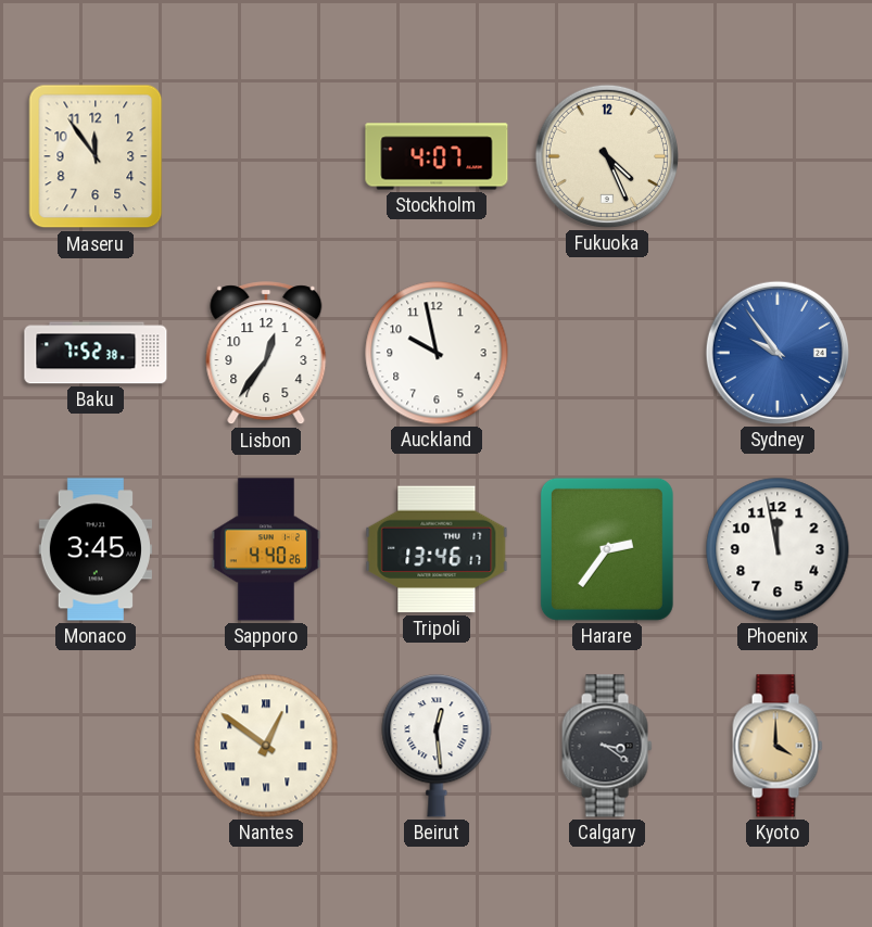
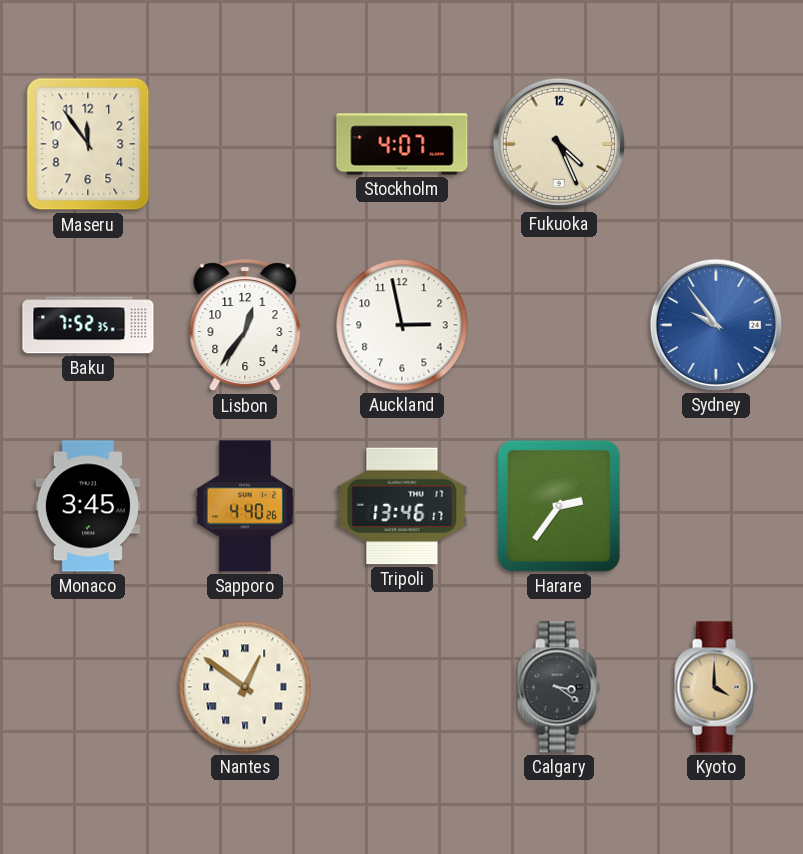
Baku: 7:52:38 -> 7:52:35 (88, 325)
Auckland: 9:58 -> 2:58 (402, 325)
Phoenix: 11:58 -> none (778, 549)
Beirut: 12:29 -> none (437, 746)
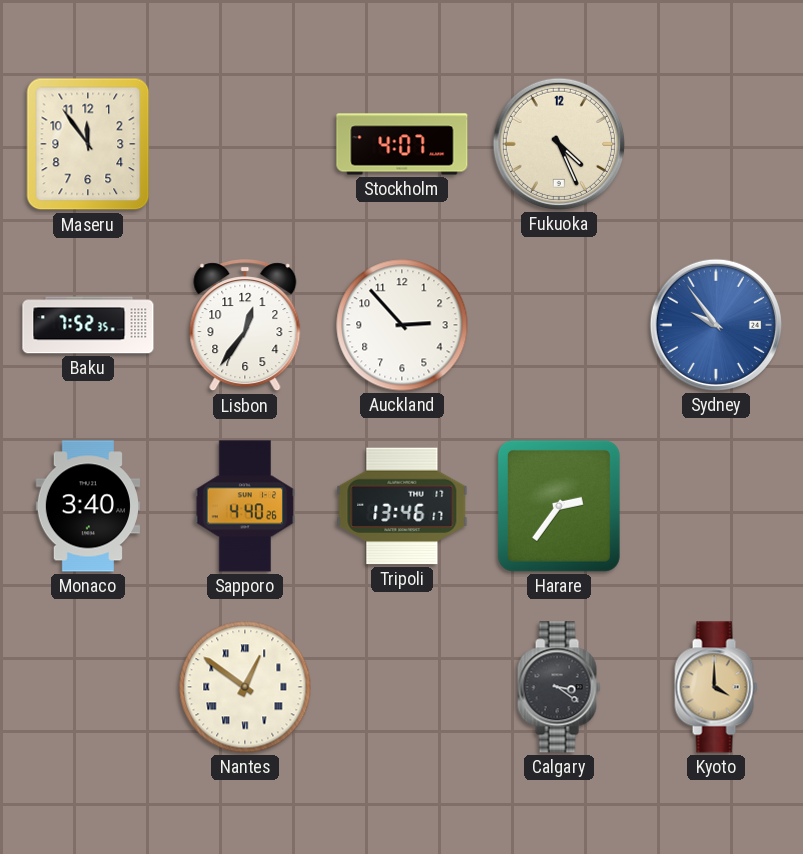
Auckland: 2:58 -> 2:53 (402, 325)
Monaco: 3:45 -> 3:40 (87, 506)
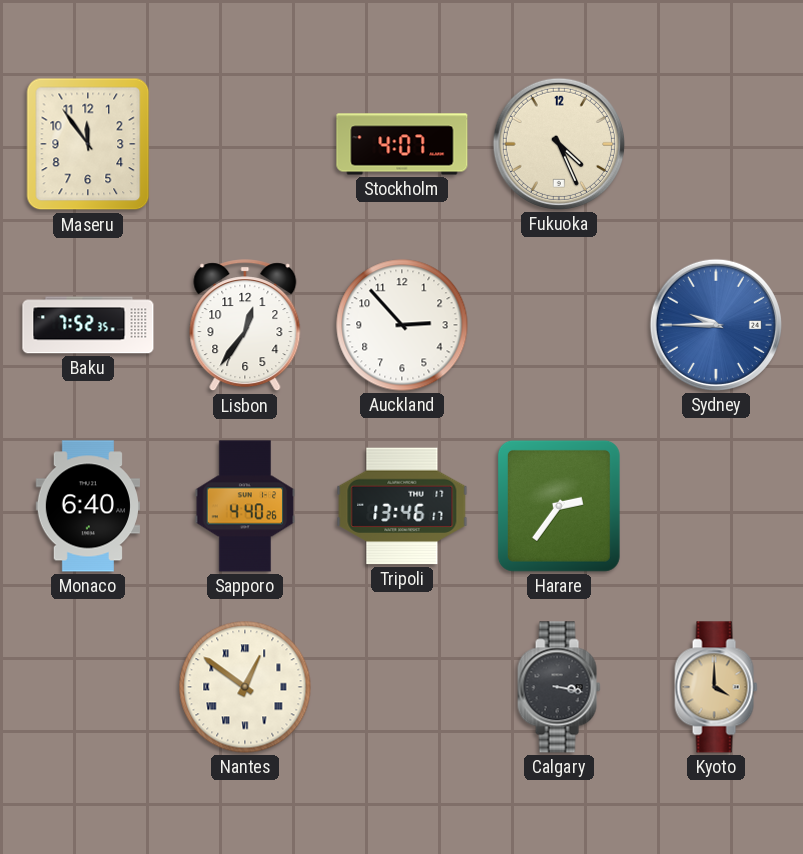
Sydney: 9:54 -> 9:45 (716, 325)
Monaco: 3:40 -> 6:40 (87, 506)
Calgary: 3:21 -> 3:17 (559, 687)
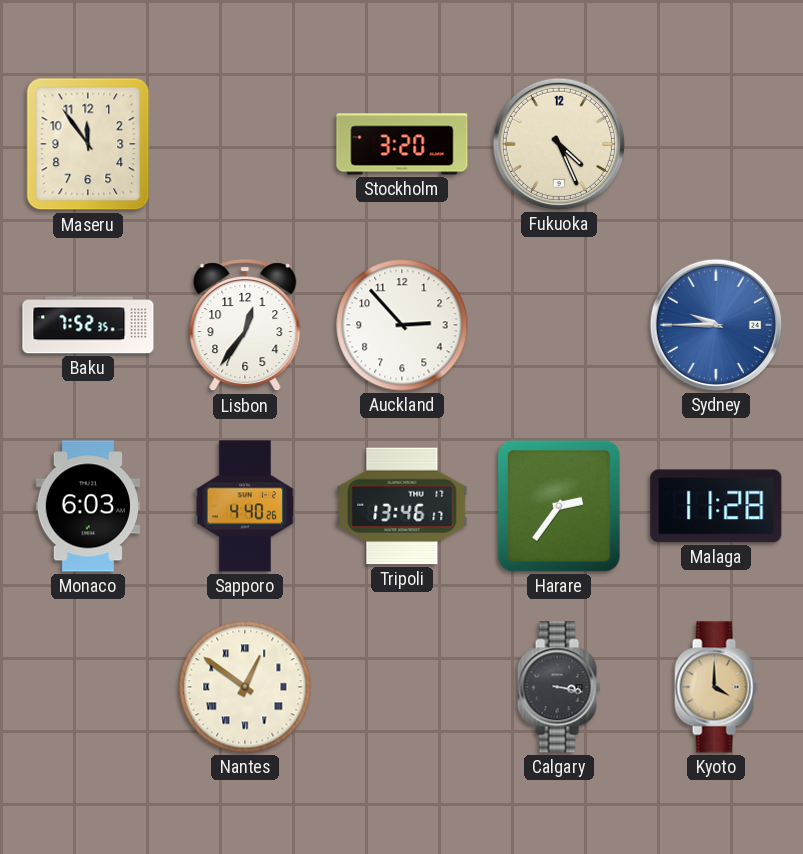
Stockholm: 4:07 -> 3:20 (402, 144)
Monaco: 6:40 -> 6:03 (87, 506)
Malaga: none -> 11:28 (716, 506)
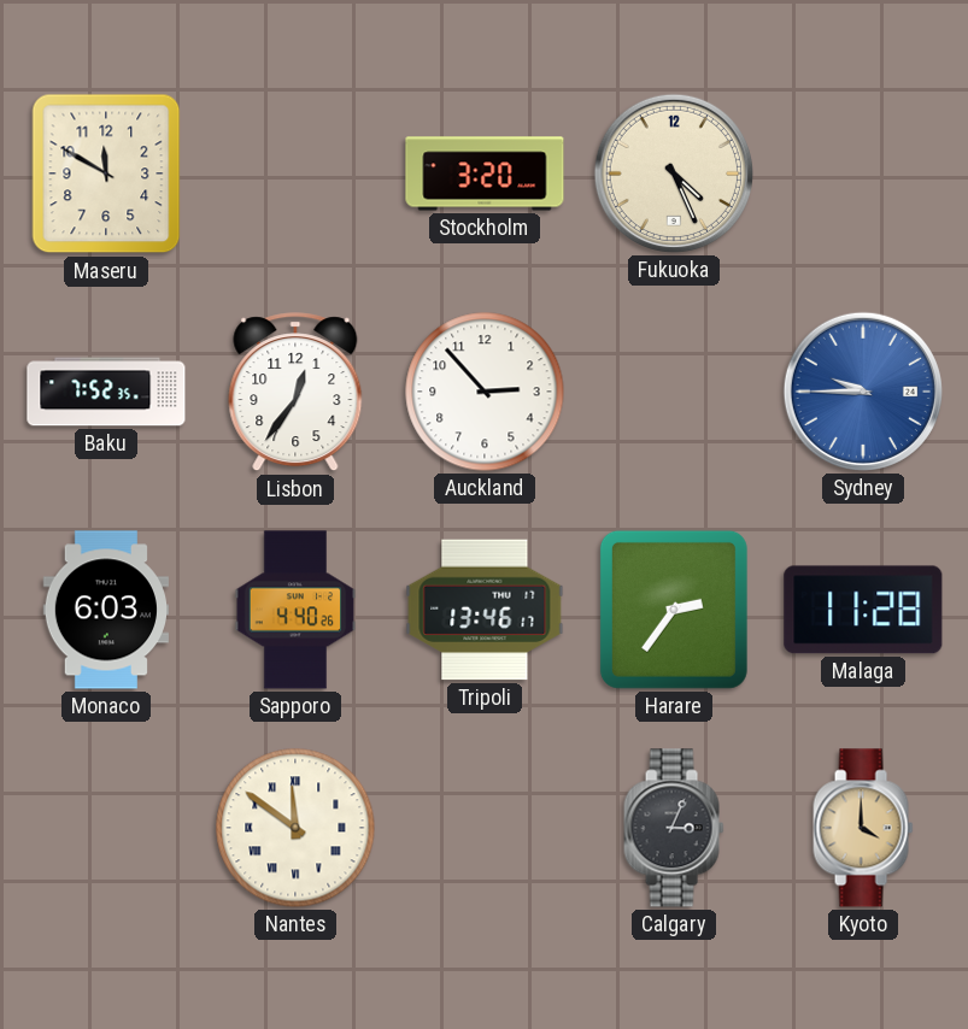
Maseru: 11:54 -> 11:50 (106, 174)
Nantes: 12:51 -> 11:51 (295, 828)
Calgary: 3:17 -> 3:04 (674, 828)
